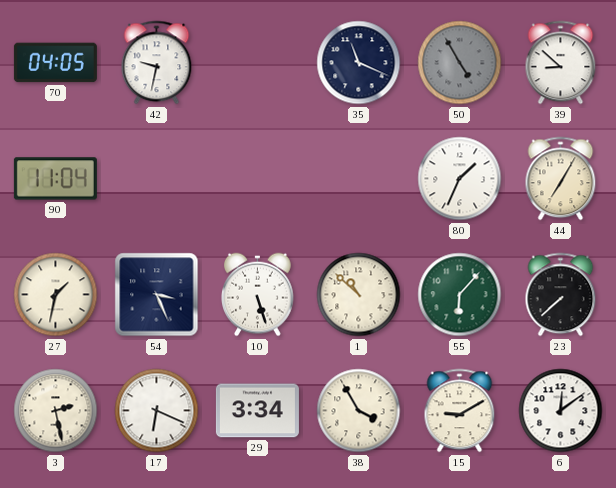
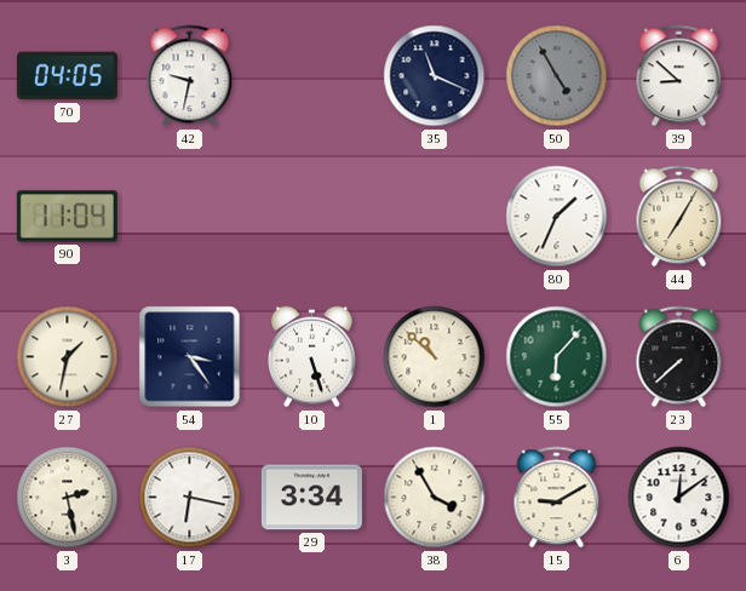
54: 3:26 -> 3:24 (190, 357)
17: 6:19 -> 6:17 (190, 498)
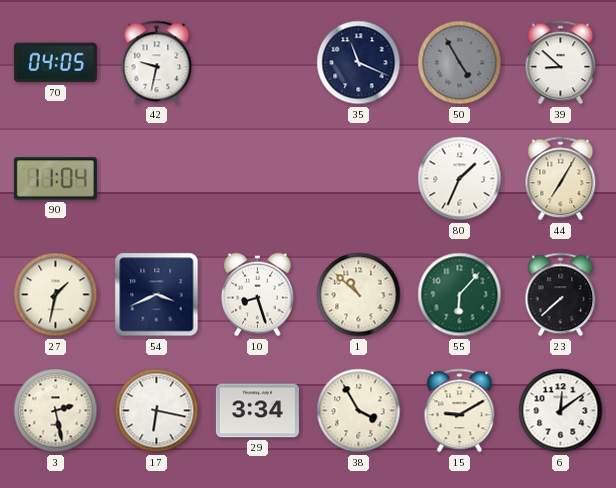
54: 3:24 -> 3:41 (157, 295)
10: 5:27 -> 8:27 (258, 295)
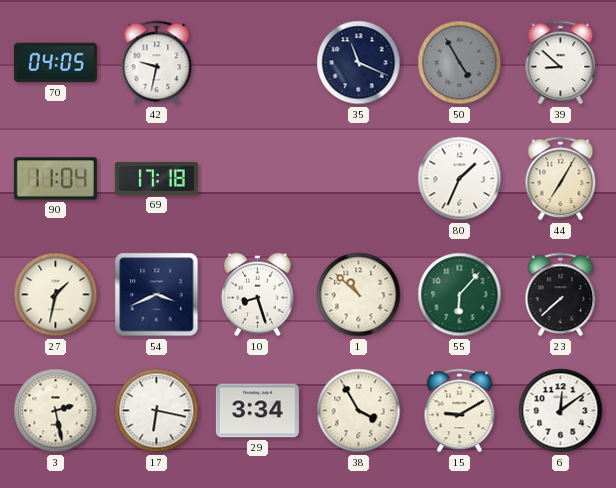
69: none -> 17:18 (156, 179)
